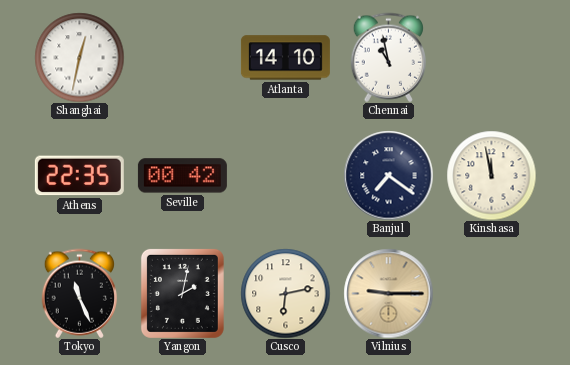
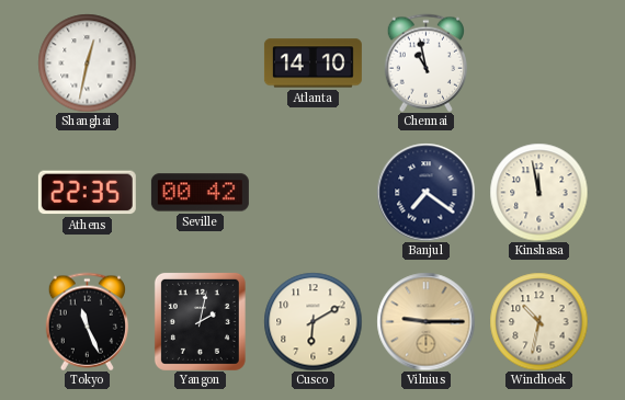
Cusco: 6:13 -> 6:10 (312, 321)
Windhoek: none -> 10:32 (538, 321)
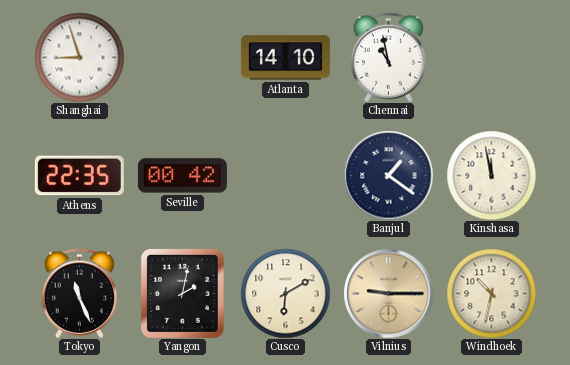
Shanghai: 12:32 -> 8:57 (79, 57)
Banjul: 7:21 -> 1:21 (388, 175)
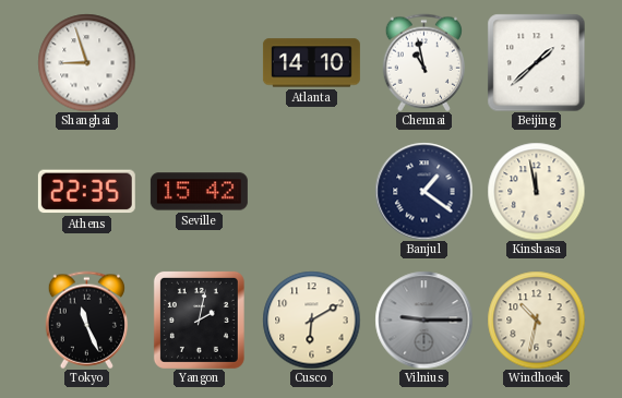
Beijing: none -> 1:38 (536, 62)
Seville: 00:42 -> 15:42 (199, 192)
Vilnius dial: champagne -> grey (423, 319)
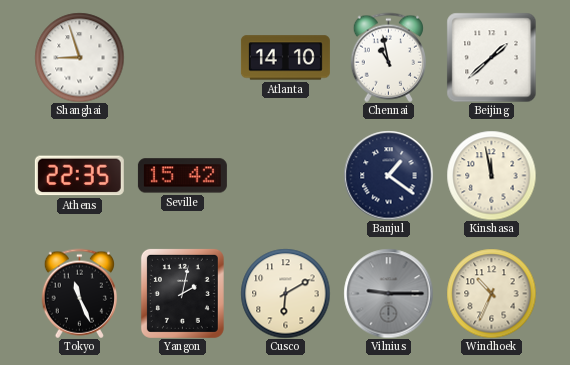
Windhoek: 10:32 -> 10:34 (491, 293)
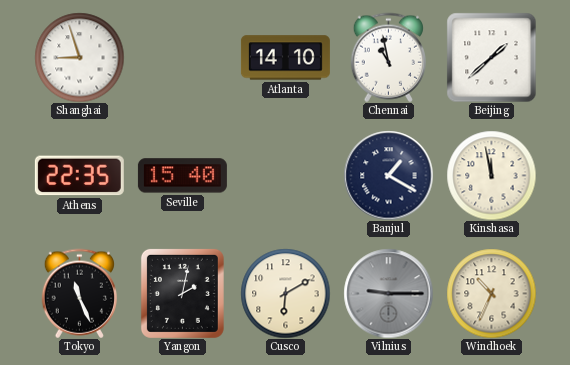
Seville: 15:42 -> 15:40 (182, 176)
Banjul: 1:21 -> 1:20 (388, 175)
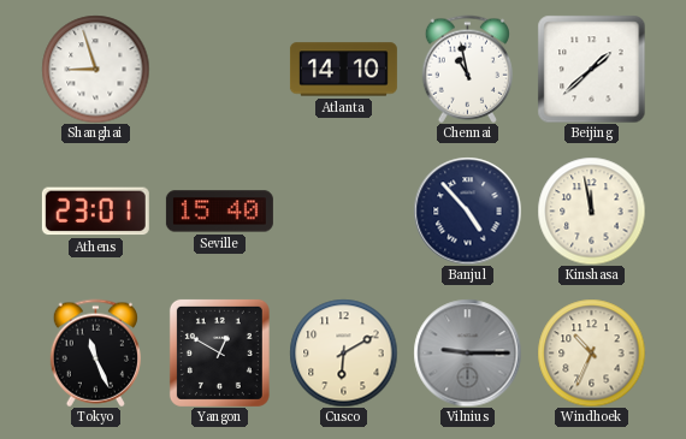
Athens: 22:35 -> 23:01 (95, 212)
Banjul: 1:20 -> 4:53 (467, 210)
Yangon: 2:02 -> 12:50 (219, 352)
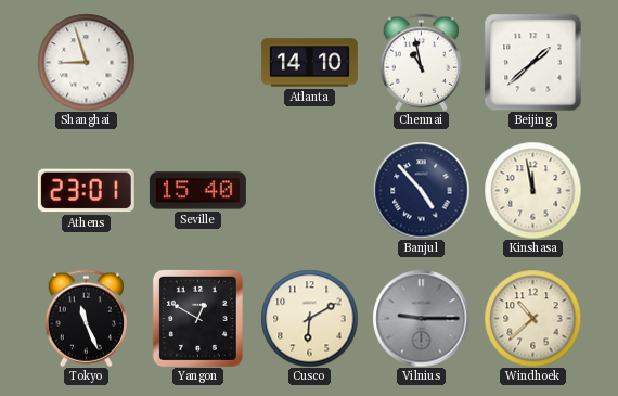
Windhoek: 10:34 -> 10:38 (532, 318)
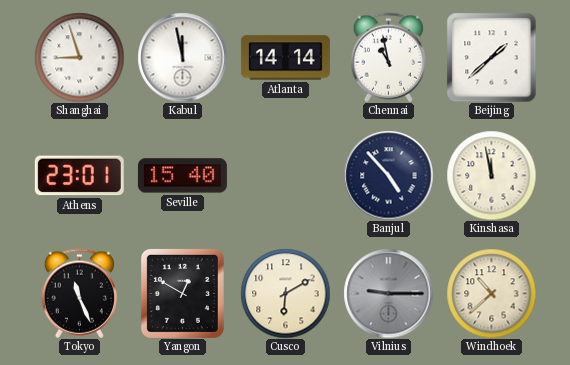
Kabul: none -> 11:58 (182, 57)
Atlanta: 14:10 -> 14:14 (285, 58)
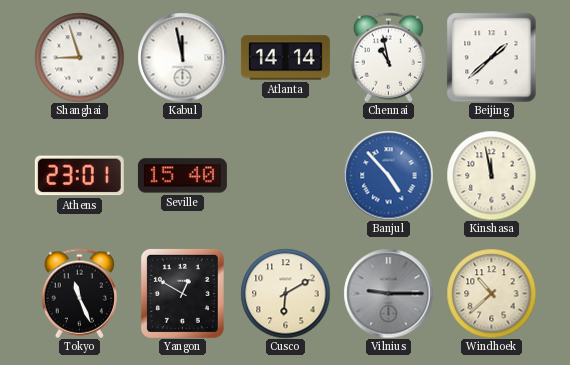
Banjul dial: navy -> blue (388, 175)
